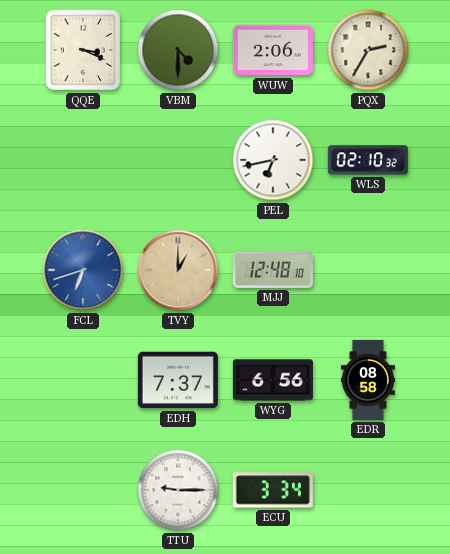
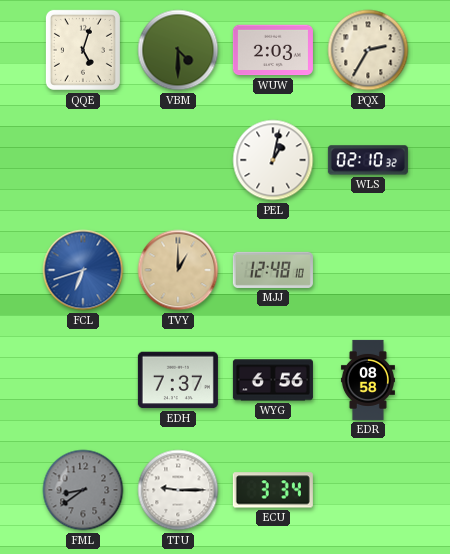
QQE: 3:19 -> 5:03 (83, 50)
WUW: 2:06 -> 2:03 (273, 50)
PEL: 6:43 -> 1:02 (273, 160)
FML: none -> 8:39 (83, 490)
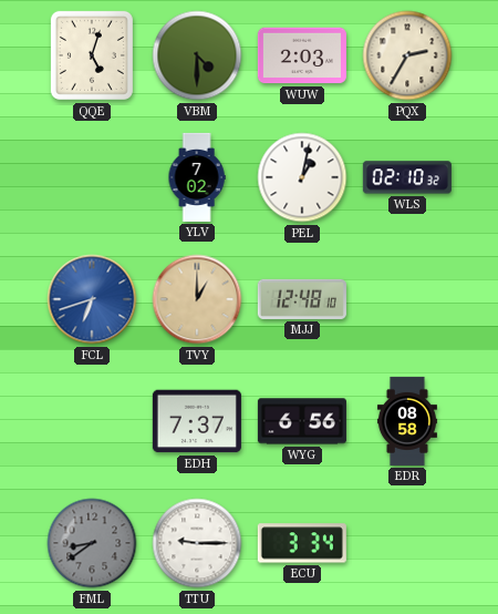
YLV: none -> 7:02 (197, 177)
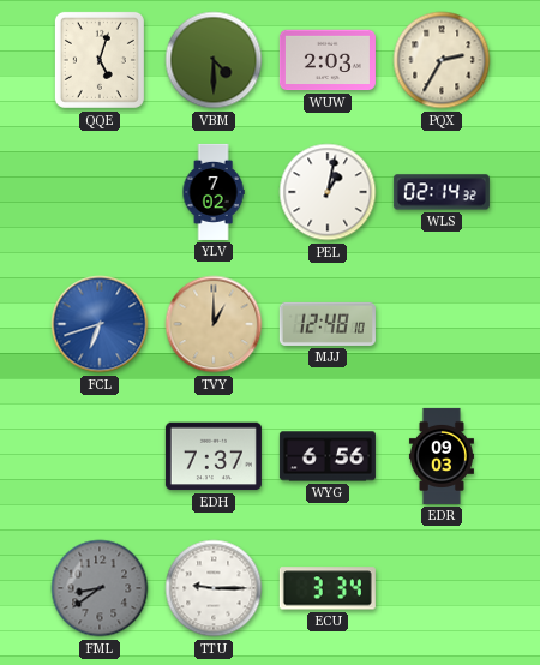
WLS: 02:10 -> 02:14 (442, 192)
EDR: 08:58 -> 09:03 (442, 456)
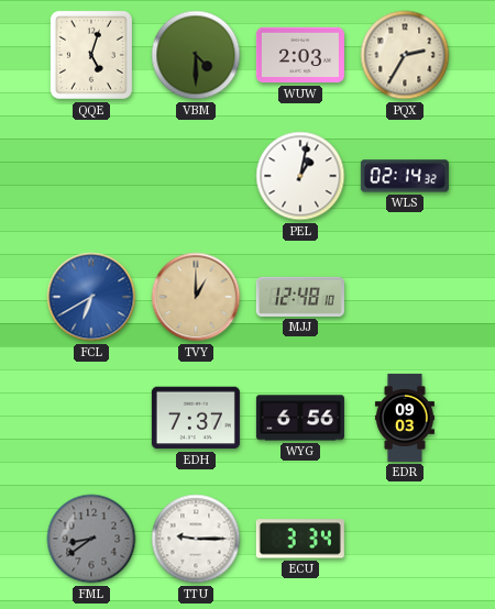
YLV: 7:02 -> none (214, 192)
FCL: 6:42 -> 6:40 (91, 297)
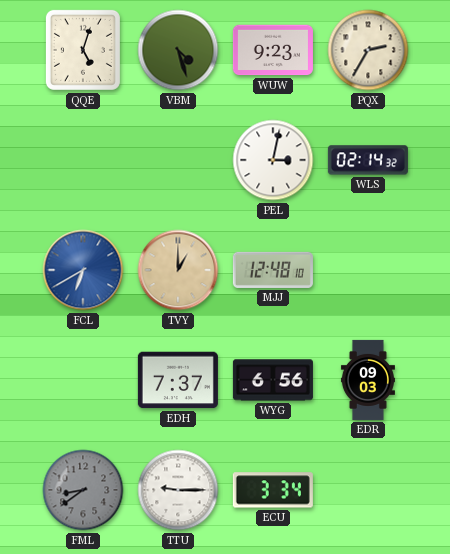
VBM: 4:30 -> 4:27 (178, 50)
WUW: 2:03 -> 9:23 (273, 50)
PEL: 1:02 -> 3:02 (273, 160)
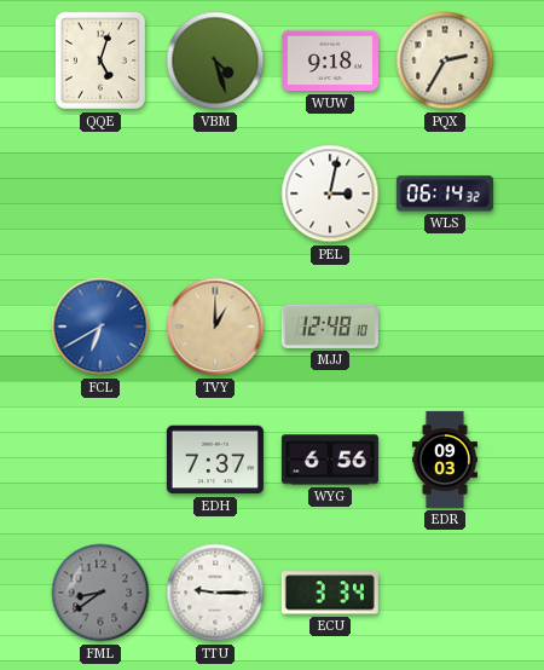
WUW: 9:23 -> 9:18 (330, 60)
WLS: 02:14 -> 06:14 (445, 194)
